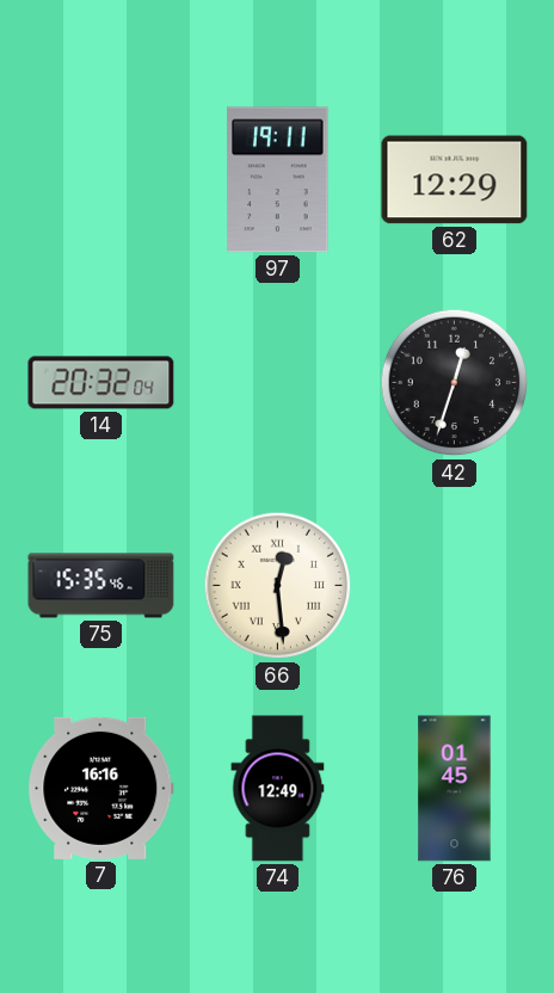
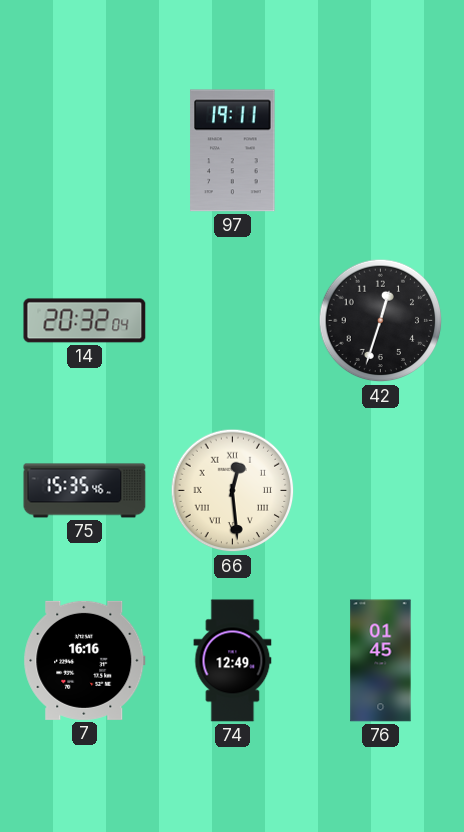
62: 12:29 -> none (455, 180)
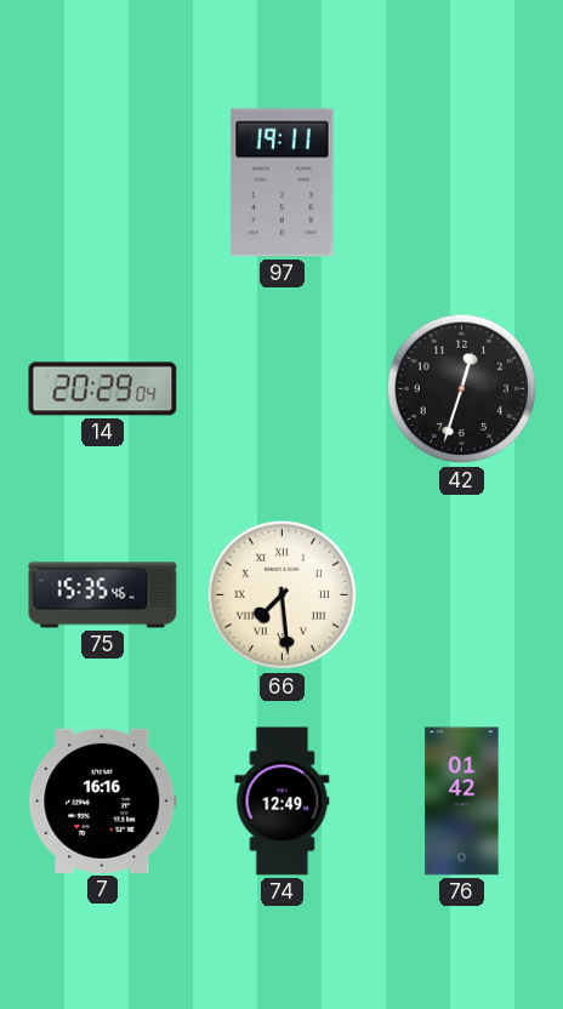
14: 20:32 -> 20:29 (103, 389)
66: 12:29 -> 7:29 (283, 595)
76: 01:45 -> 01:42 (462, 802)
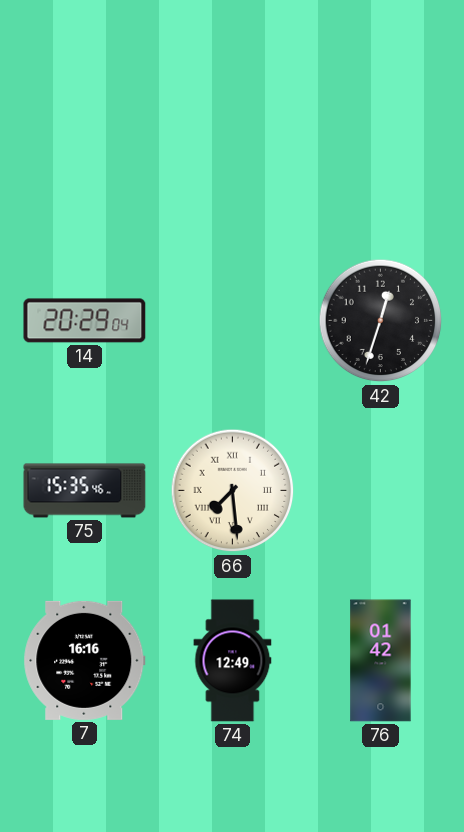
97: 19:11 -> none (283, 183)
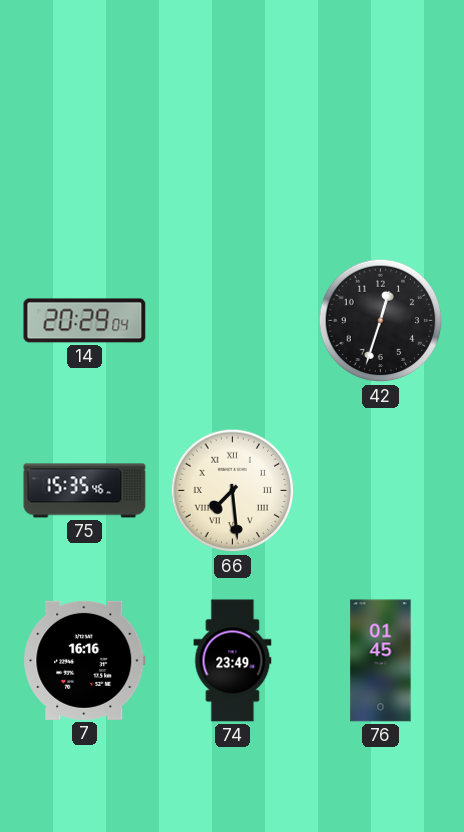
74: 12:49 -> 23:49 (233, 661)
76: 01:42 -> 01:45 (381, 661)
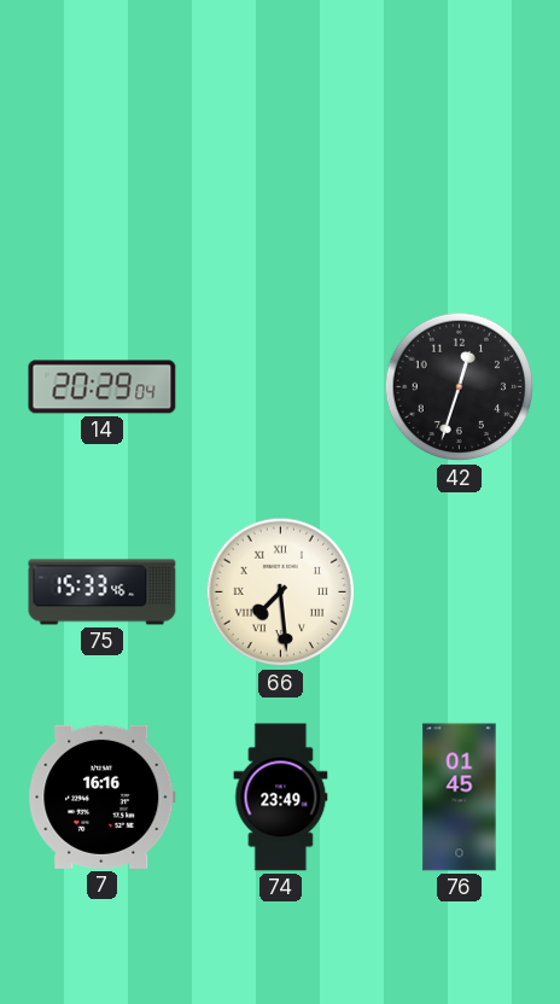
75: 15:35 -> 15:33 (103, 593)
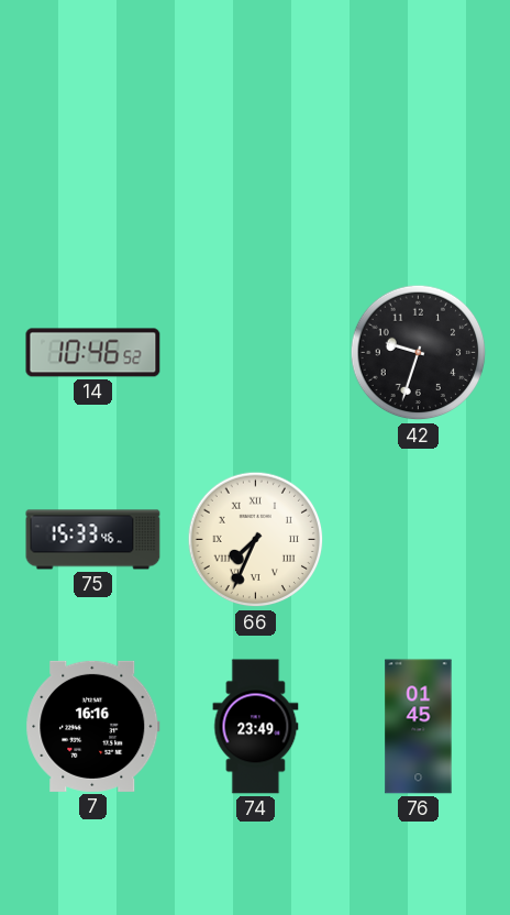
14: 20:29 -> 10:46 (93, 353)
42: 12:33 -> 9:33 (419, 353)
66: 7:29 -> 7:34 (256, 540)
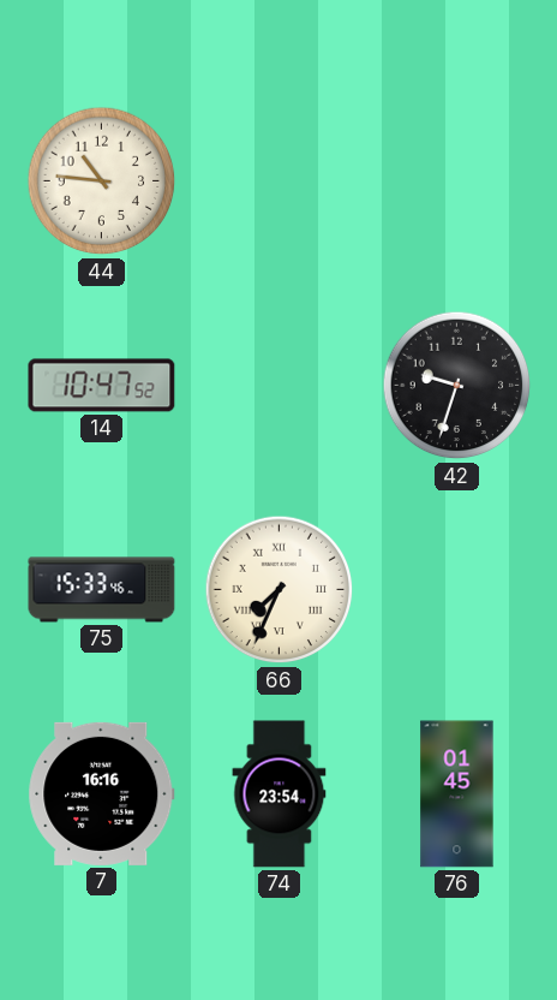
44: none -> 10:46 (102, 181)
14: 10:46 -> 10:47 (102, 386)
74: 23:49 -> 23:54 (280, 794)
